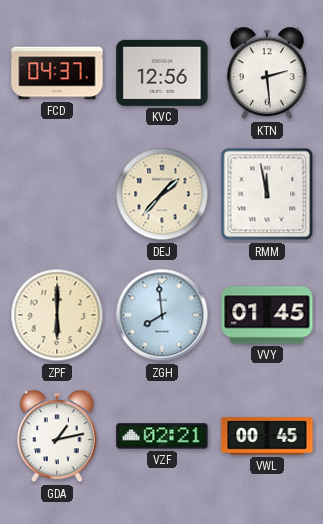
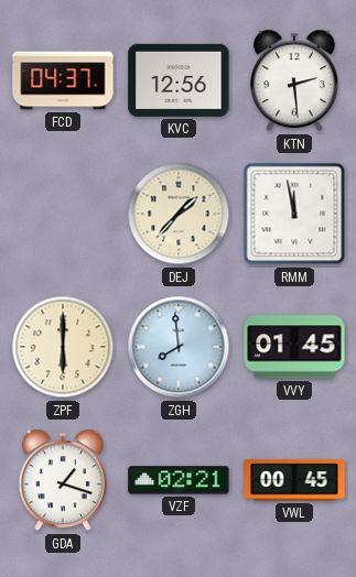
GDA: 1:13 -> 1:18 (63, 480)
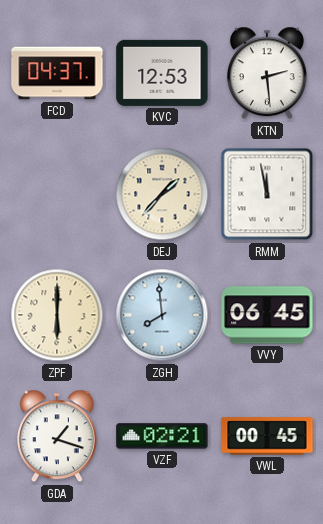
KVC: 12:56 -> 12:53 (162, 73)
VVY: 01:45 -> 06:45 (267, 315)
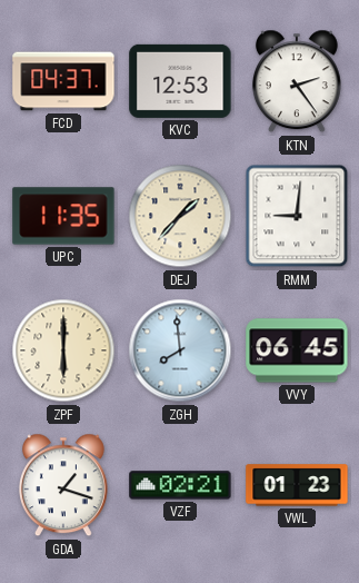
KTN: 2:29 -> 2:24 (297, 81)
UPC: none -> 11:35 (63, 216)
RMM: 11:58 -> 9:01 (297, 216)
VWL: 00:45 -> 01:23 (297, 485)
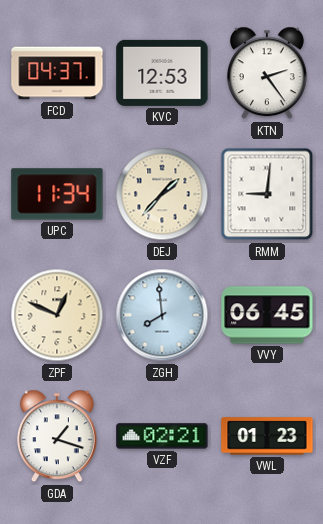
UPC: 11:35 -> 11:34 (57, 194)
ZPF: 6:00 -> 12:49 (57, 315)
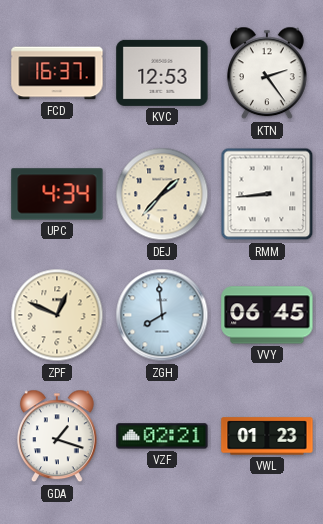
FCD: 04:37 -> 16:37 (57, 73)
UPC: 11:34 -> 4:34 (57, 194)
RMM: 9:01 -> 8:44 (267, 194)
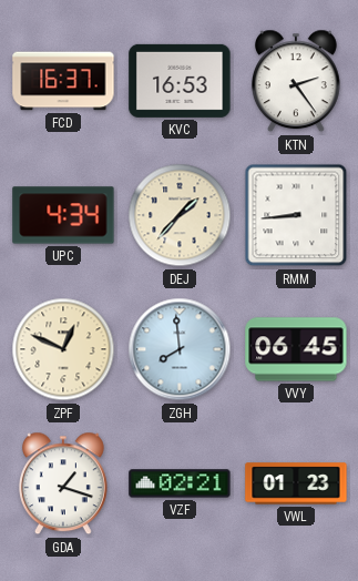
KVC: 12:53 -> 16:53 (180, 81)
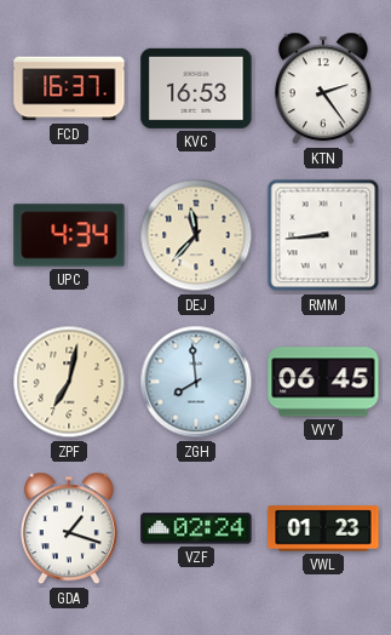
DEJ: 1:37 -> 11:37 (196, 235)
ZPF: 12:49 -> 7:02 (69, 382)
VZF: 02:21 -> 02:24 (196, 528)
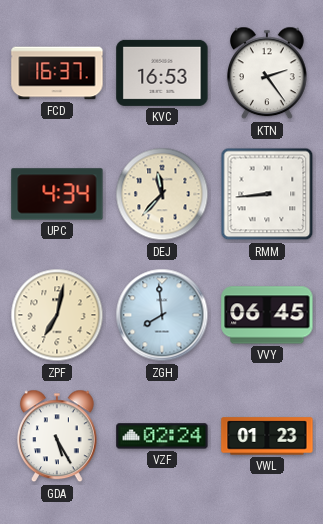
GDA: 1:18 -> 5:25 (57, 436)
